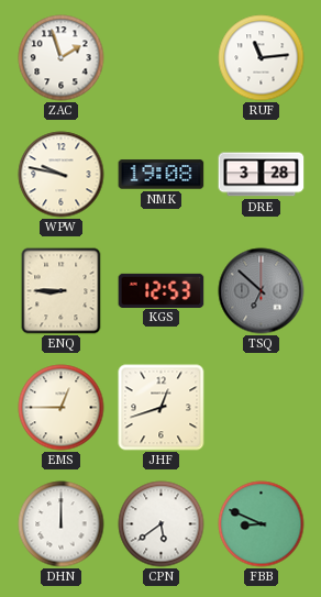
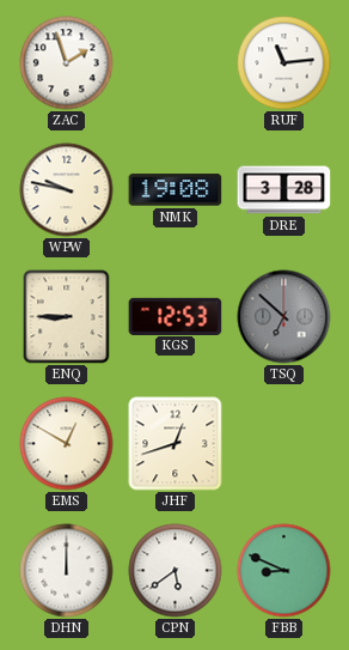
EMS: 12:45 -> 12:50 (67, 444)
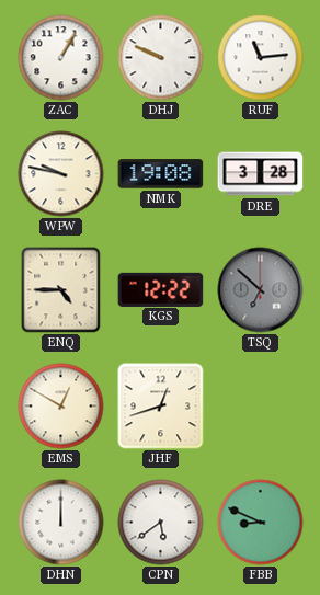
ZAC: 1:57 -> 1:05 (61, 58)
DHJ: none -> 9:49 (161, 58)
ENQ: 8:45 -> 4:45 (61, 290)
KGS: 12:53 -> 12:22 (161, 289)
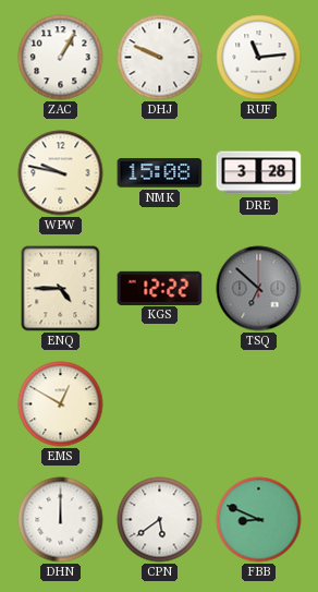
NMK: 19:08 -> 15:08 (160, 173)
JHF: 12:42 -> none (161, 407)
